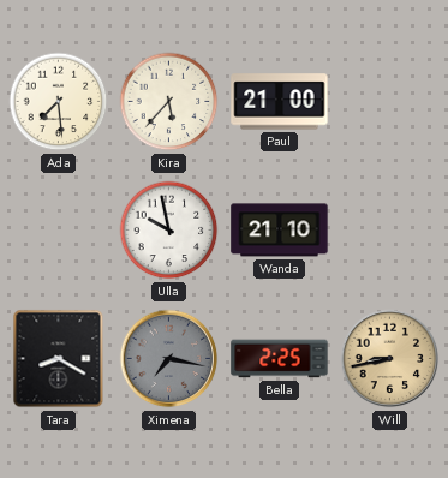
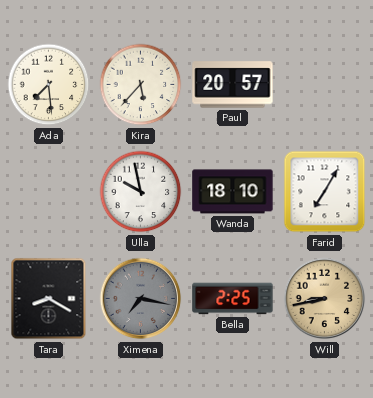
Paul: 21:00 -> 20:57 (233, 85)
Wanda: 21:10 -> 18:10 (233, 192)
Farid: none -> 7:05 (325, 192)
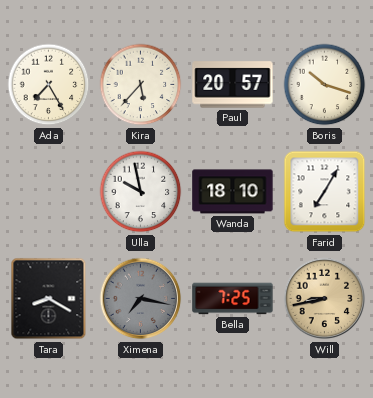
Ada: 7:29 -> 7:25 (49, 85)
Boris: none -> 10:18 (325, 85)
Bella: 2:25 -> 7:25 (233, 299)
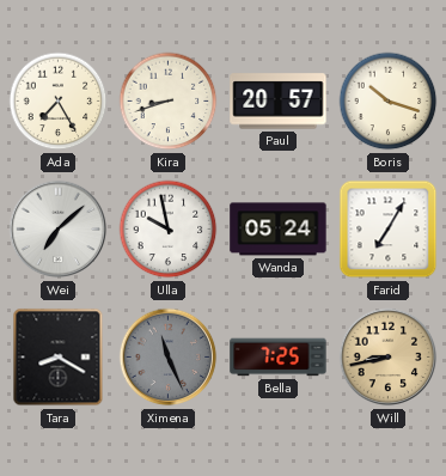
Kira: 5:37 -> 8:42 (169, 102)
Wei: none -> 7:08 (59, 230)
Wanda: 18:10 -> 05:24 (279, 230)
Ximena: 7:17 -> 11:26 (169, 358)
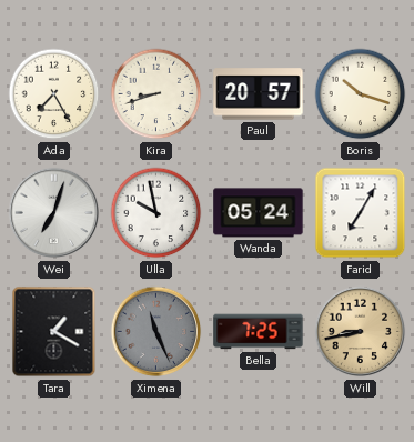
Wei: 7:08 -> 7:03 (54, 213)
Tara: 8:20 -> 1:20 (54, 332)
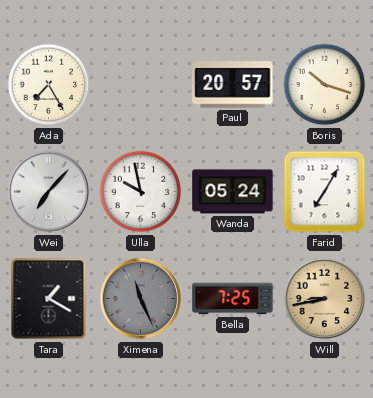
Kira: 8:42 -> none (156, 94)
Wei: 7:03 -> 7:07 (49, 192)
